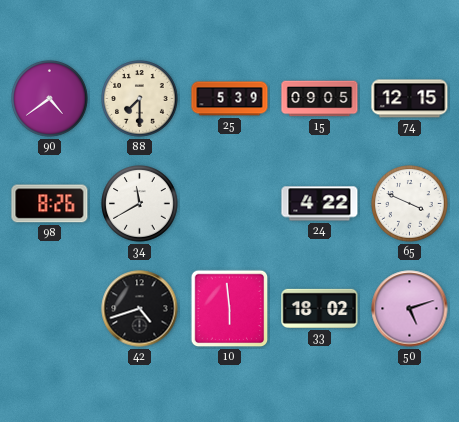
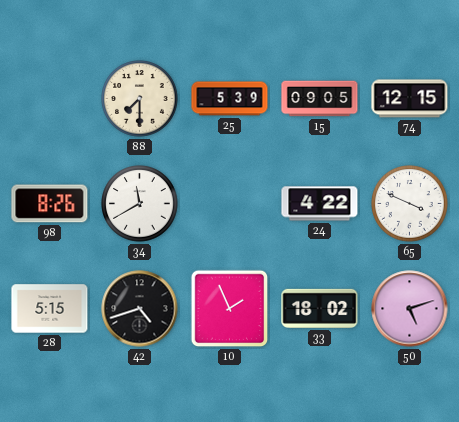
90: 4:39 -> none (50, 99)
28: none -> 5:15 (50, 309)
10: 5:59 -> 1:56 (230, 309)
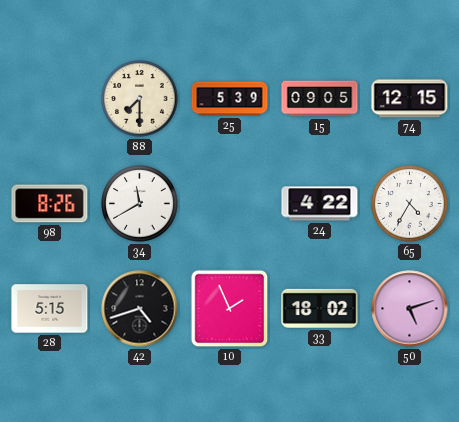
65: 3:49 -> 4:35 (410, 204)
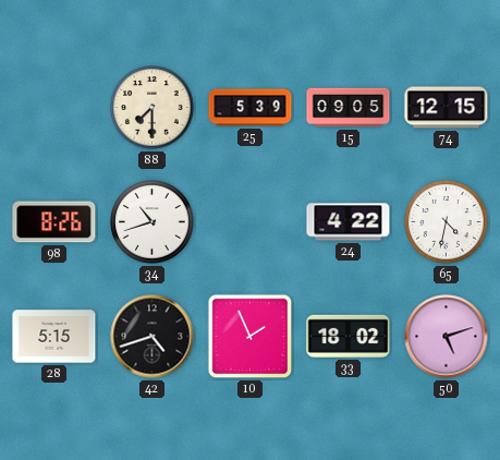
34: 11:40 -> 10:42 (153, 222)
65: 4:35 -> 4:32 (447, 222)
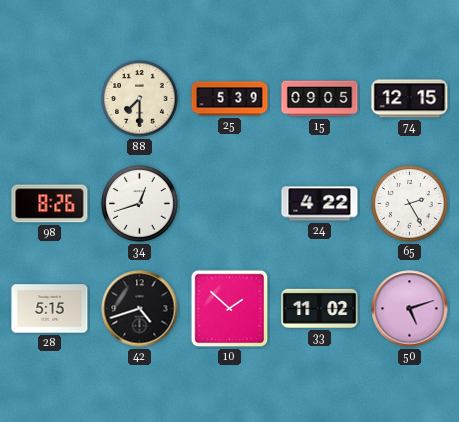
34: 10:42 -> 12:42 (140, 204)
65: 4:32 -> 2:25 (410, 204)
10: 1:56 -> 1:52 (230, 309)
33: 18:02 -> 11:02 (320, 308)
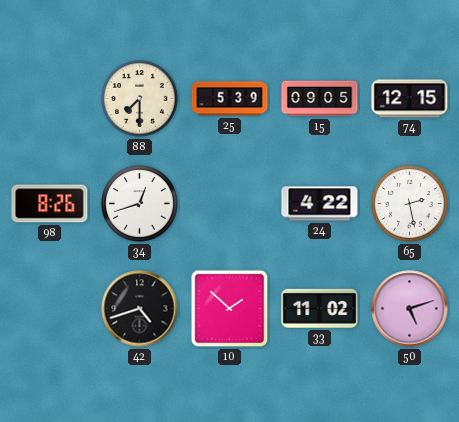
65: 2:25 -> 2:28 (410, 204)
28: 5:15 -> none (50, 309)
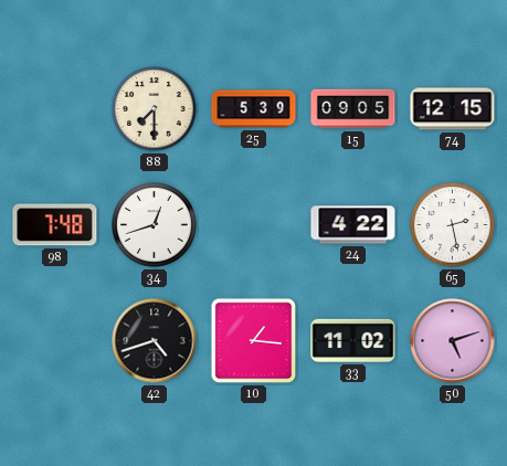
98: 8:26 -> 7:48 (55, 225)
10: 1:52 -> 1:16 (254, 341)
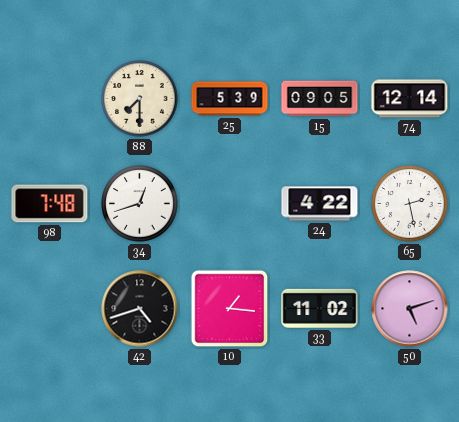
74: 12:15 -> 12:14 (410, 99)
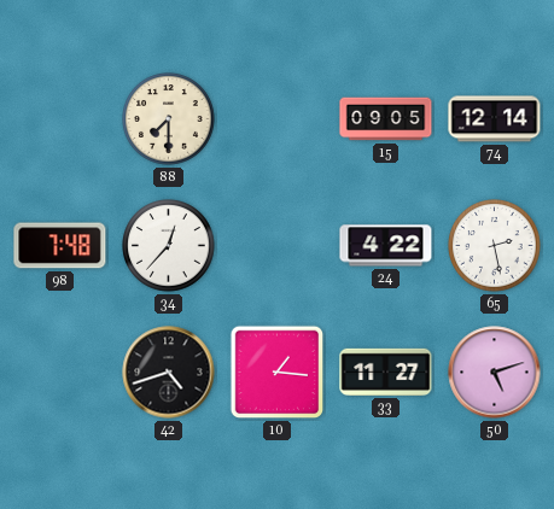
25: 5:39 -> none (230, 99)
34: 12:42 -> 12:37 (169, 246)
33: 11:02 -> 11:27 (386, 371)
